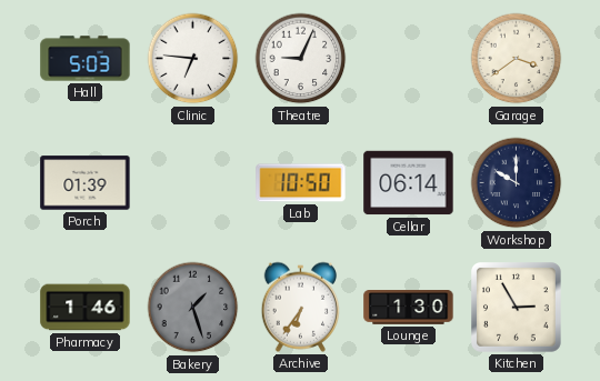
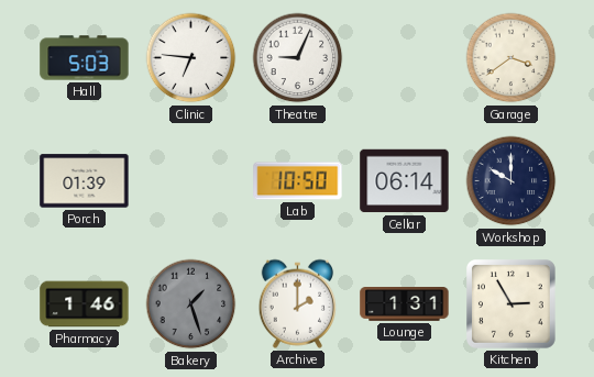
Archive: 6:36 -> 2:00 (298, 303)
Lounge: 1:30 -> 1:31 (405, 304)
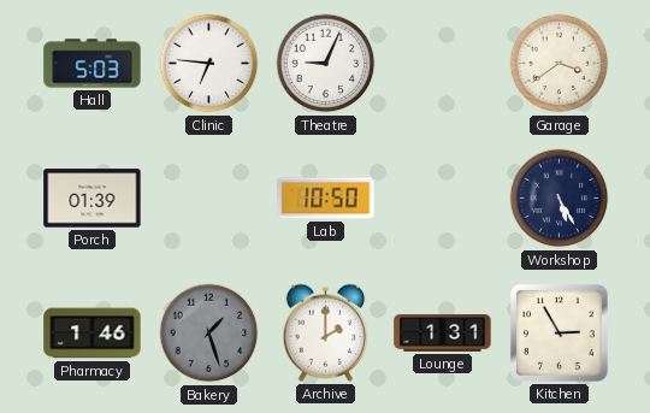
Cellar: 06:14 -> none (405, 181)
Workshop: 10:00 -> 5:25 (560, 199)
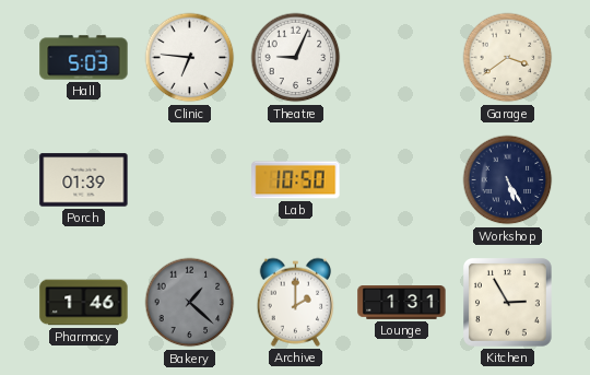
Bakery: 1:27 -> 1:22 (190, 303)
